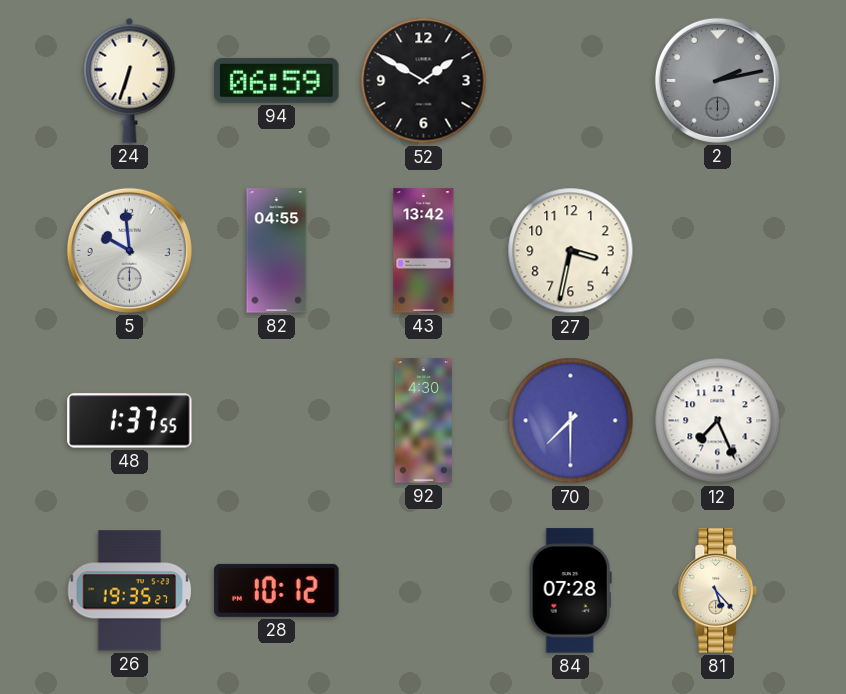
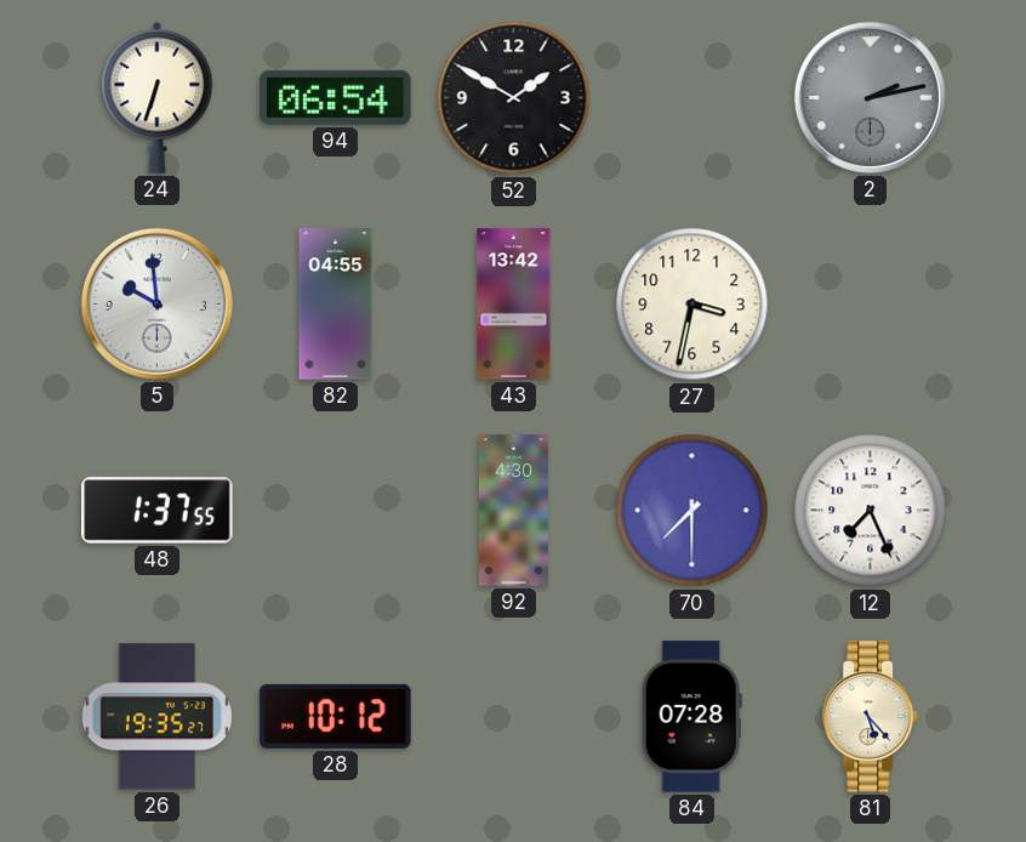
94: 06:59 -> 06:54 (336, 97)
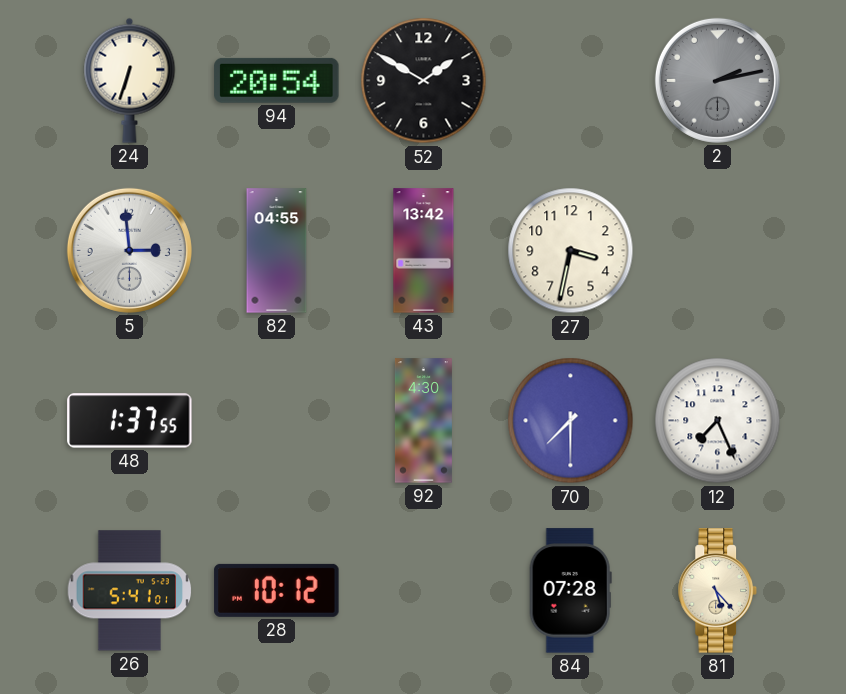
94: 06:54 -> 20:54 (277, 80)
5: 9:59 -> 2:59 (129, 250)
26: 19:35 -> 5:41 (130, 591)
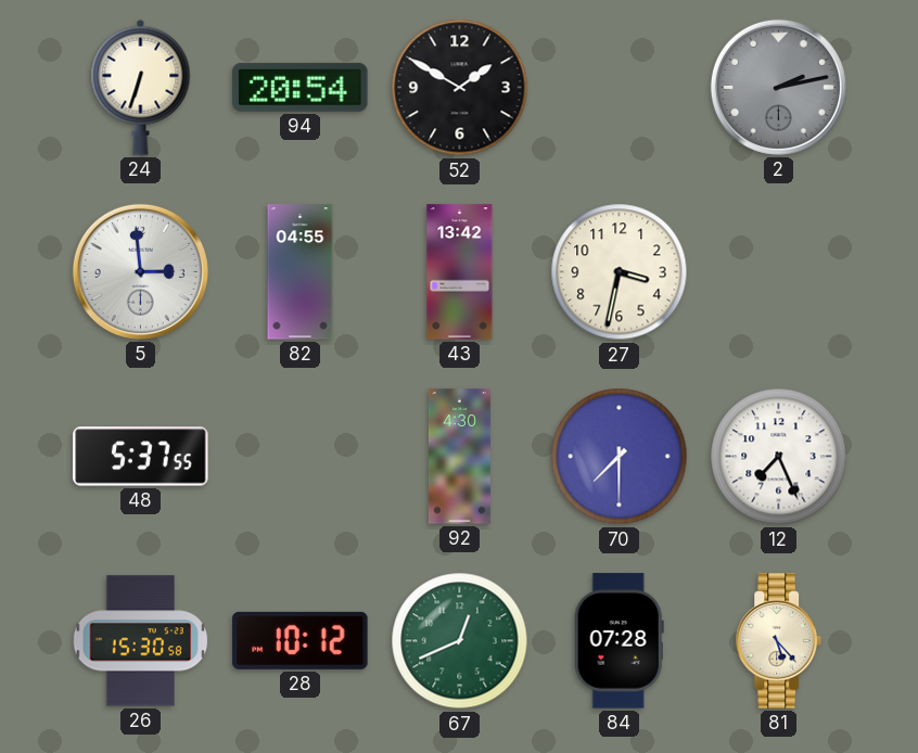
48: 1:37 -> 5:37 (141, 457)
26: 5:41 -> 15:30 (141, 641)
67: none -> 12:41 (460, 641)
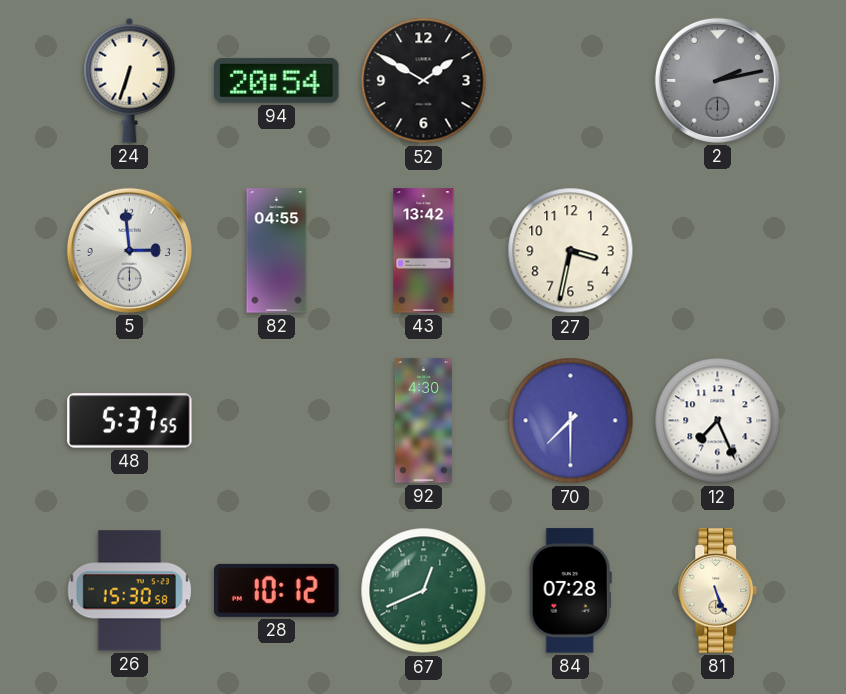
81: 5:23 -> 5:26 (717, 591)
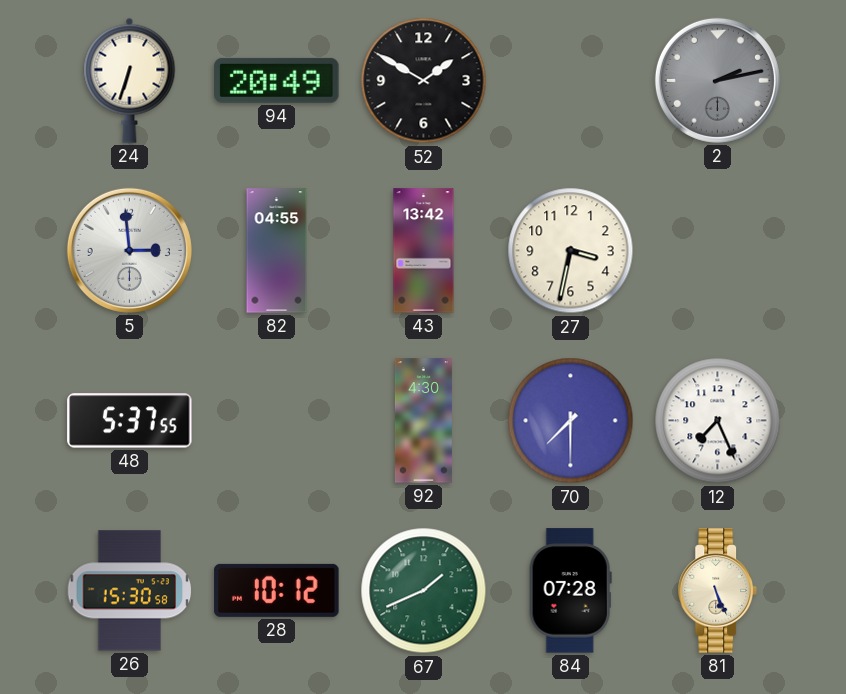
94: 20:54 -> 20:49 (277, 80)
67: 12:41 -> 1:41 (424, 591)
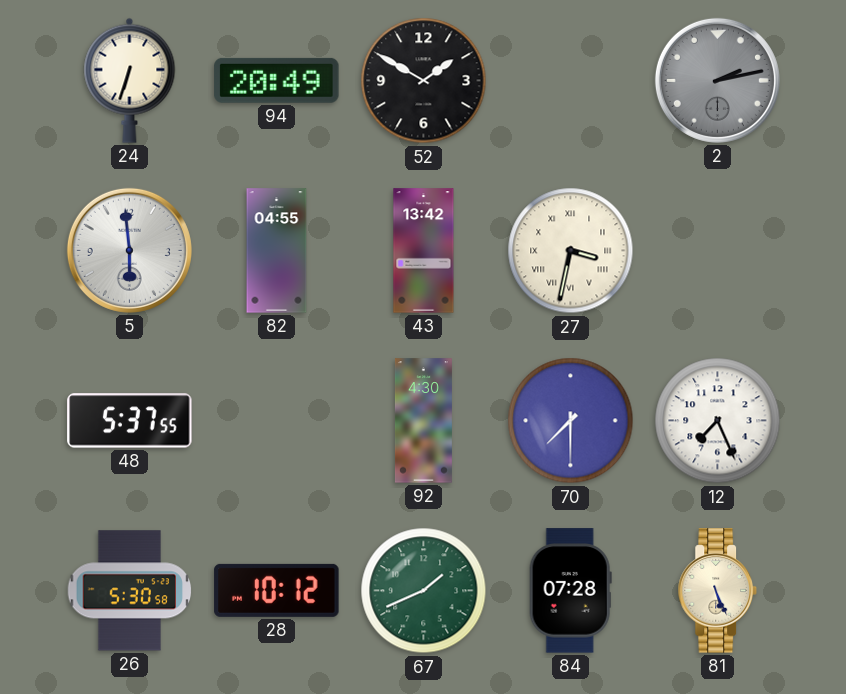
5: 2:59 -> 5:59 (129, 250)
27 numerals: Arabic -> Roman (571, 251)
26: 15:30 -> 5:30 (130, 591)
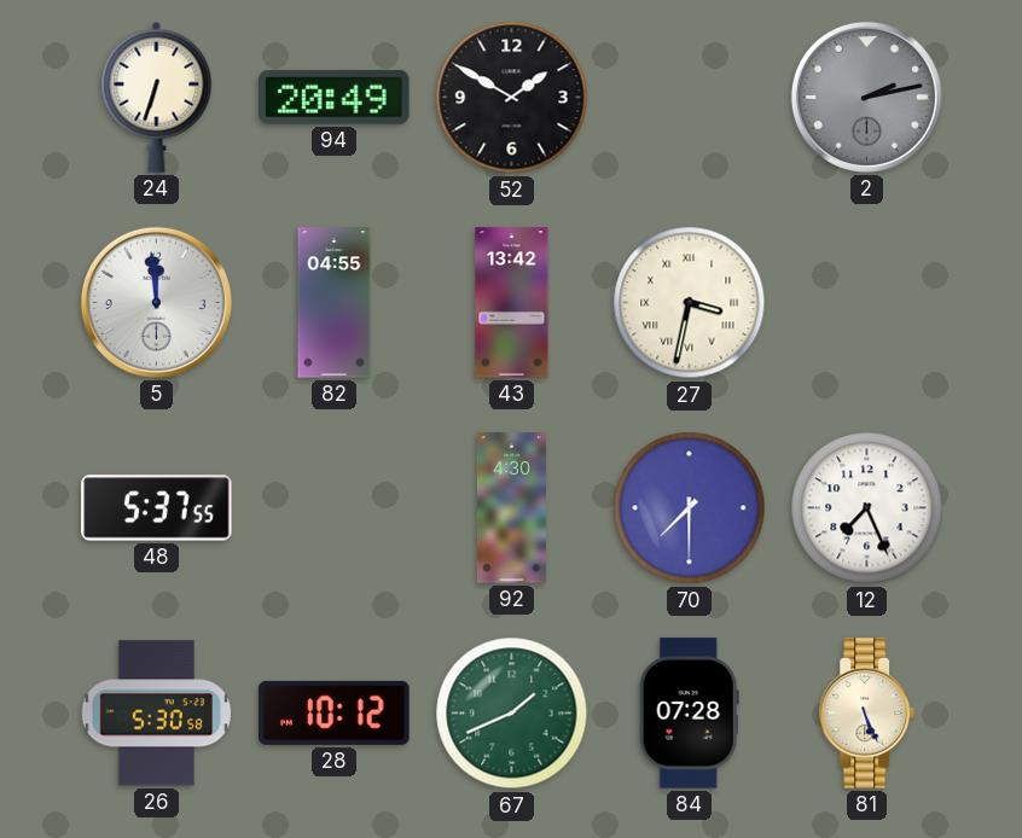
5: 5:59 -> 11:59 (156, 302)
